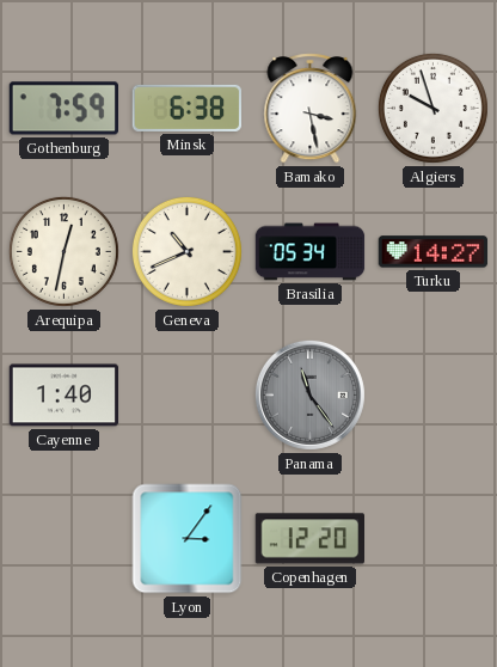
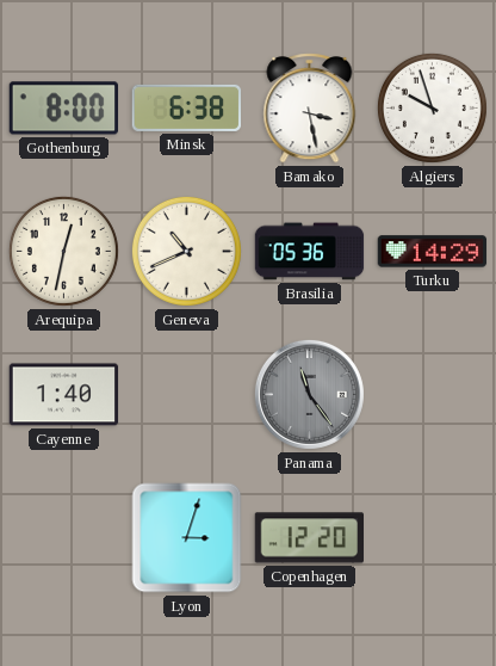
Gothenburg: 7:59 -> 8:00 (63, 109)
Brasilia: 05:34 -> 05:36 (310, 252)
Turku: 14:27 -> 14:29 (433, 252)
Lyon: 3:06 -> 3:03 (187, 538)
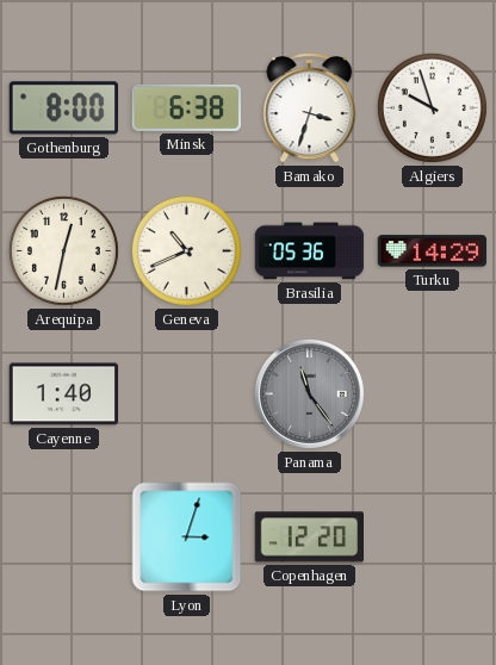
Bamako: 3:28 -> 3:33 (310, 108)
